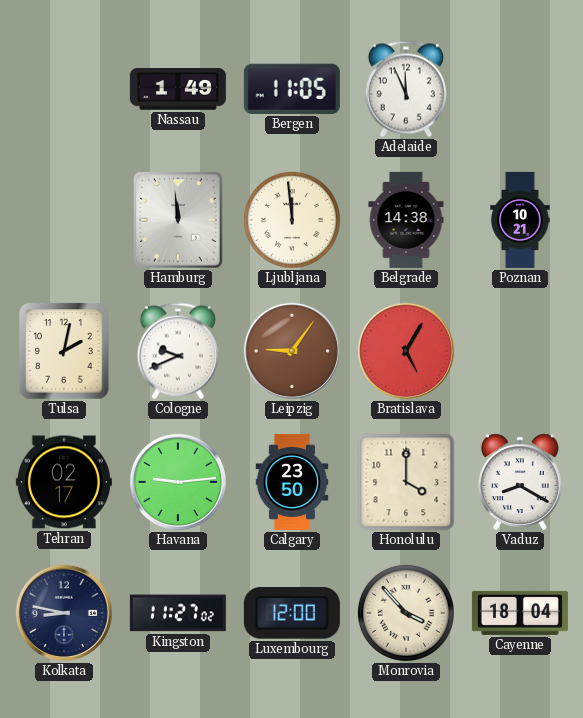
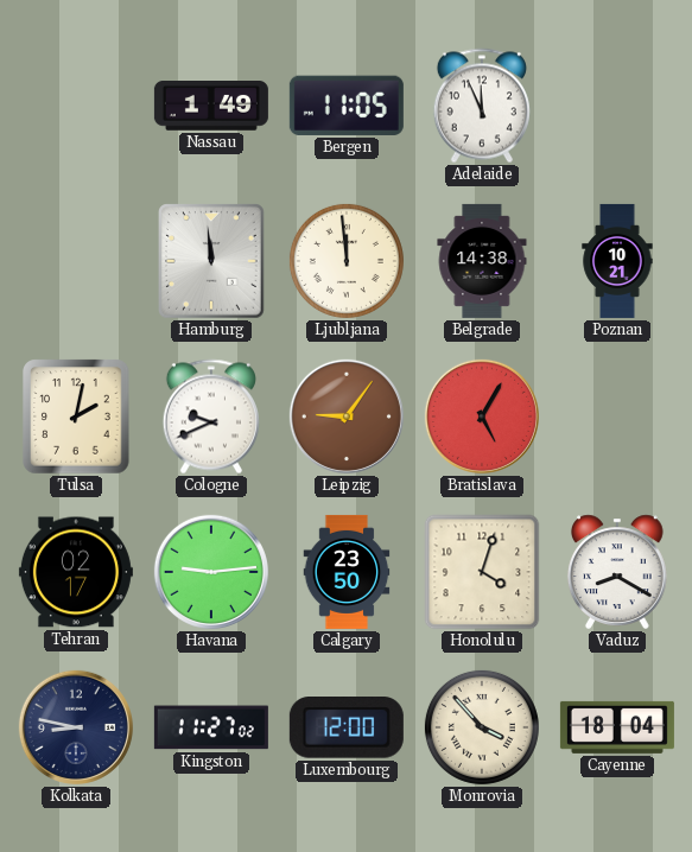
Honolulu: 4:00 -> 4:03 (482, 572)
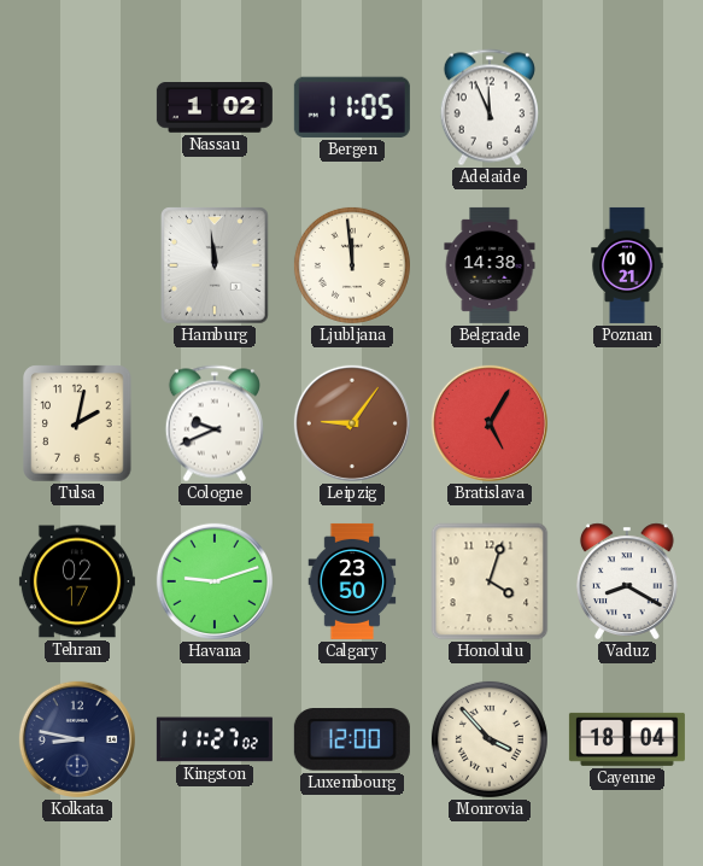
Nassau: 1:49 -> 1:02 (215, 109)
Havana: 9:14 -> 9:12 (215, 581)
